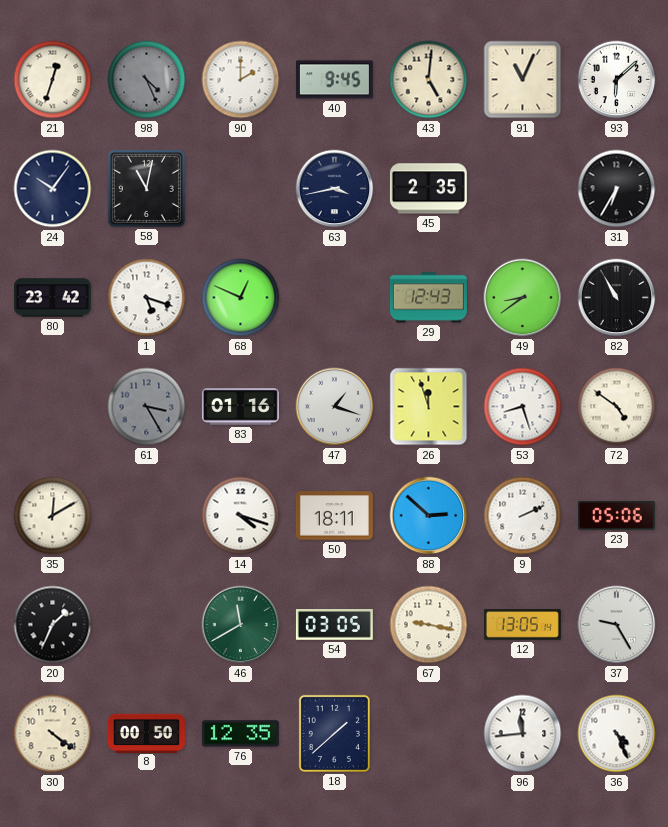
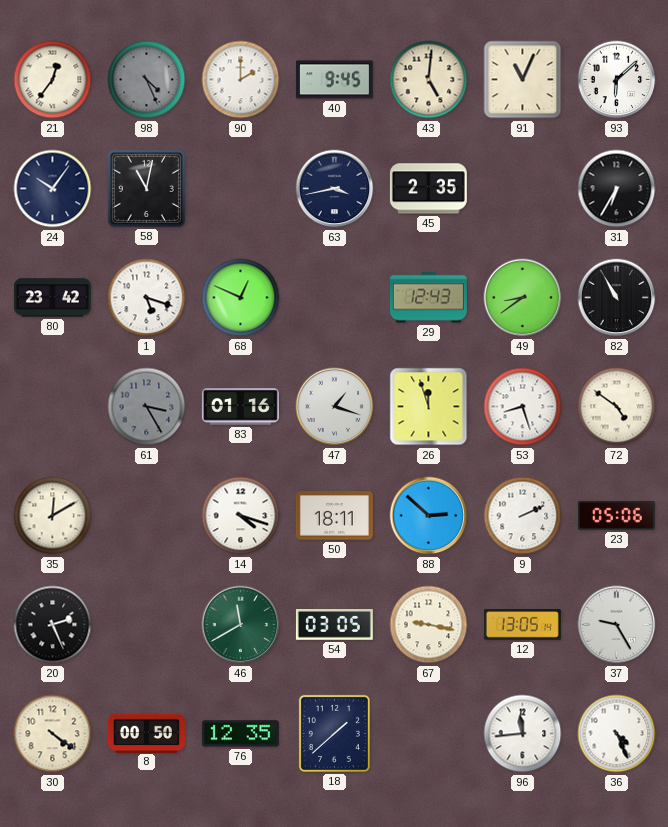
21: 12:33 -> 12:36 (53, 80)
20: 1:34 -> 2:26 (53, 625)
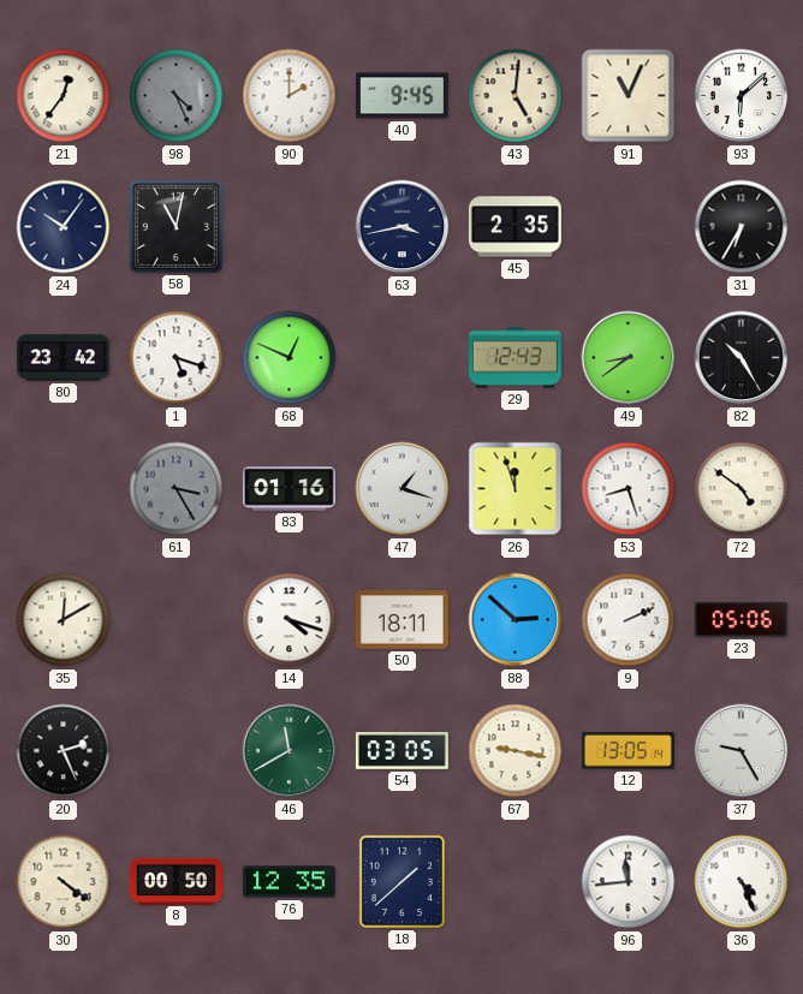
82: 10:55 -> 10:25 (742, 358)
